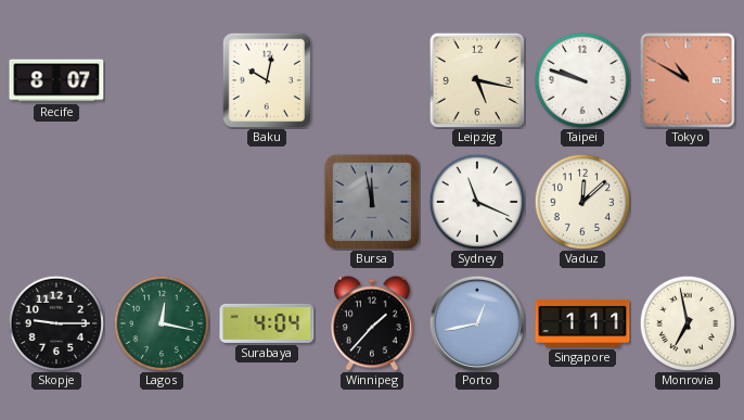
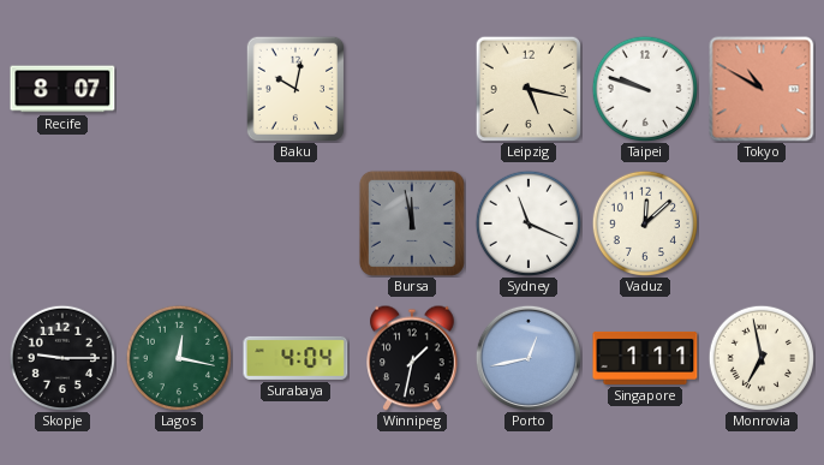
Winnipeg: 1:37 -> 1:32 (413, 358)
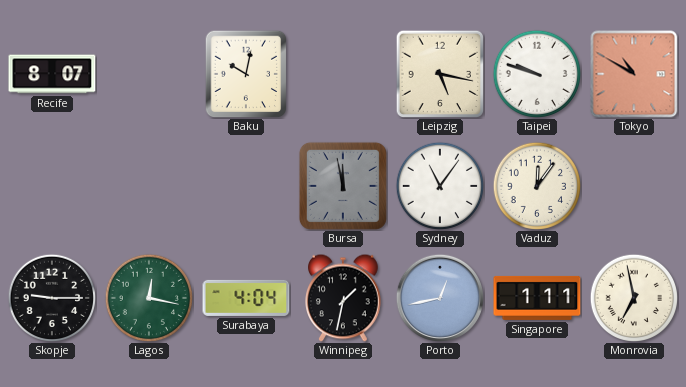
Sydney: 11:19 -> 11:06 (439, 185)
Vaduz: 12:08 -> 12:06 (536, 185)
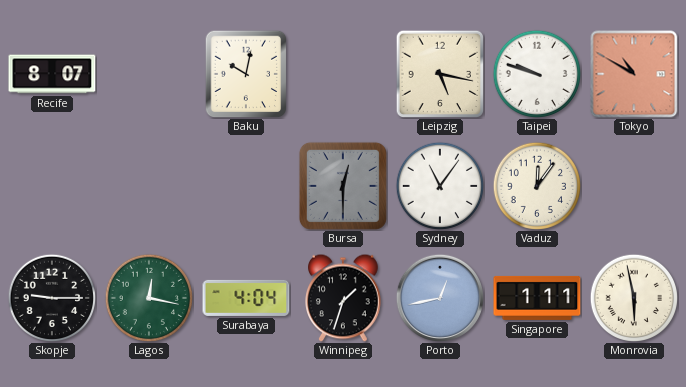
Bursa: 11:58 -> 12:30 (343, 186)
Winnipeg: 1:32 -> 1:33 (344, 298)
Monrovia: 6:58 -> 5:58 (633, 297)
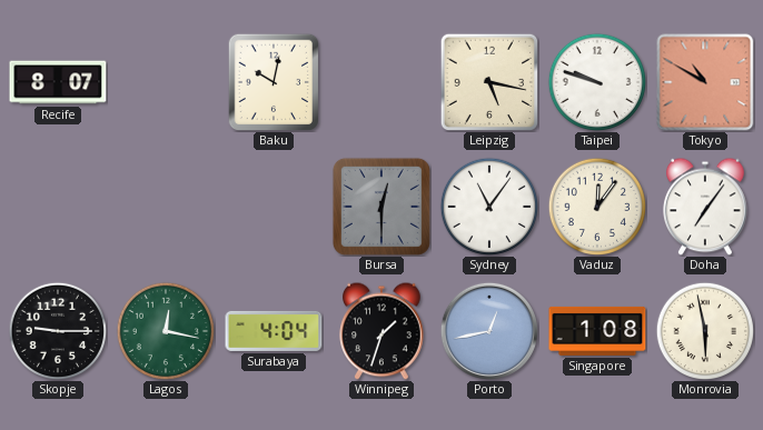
Doha: none -> 7:06 (706, 207)
Singapore: 1:11 -> 1:08 (597, 331)
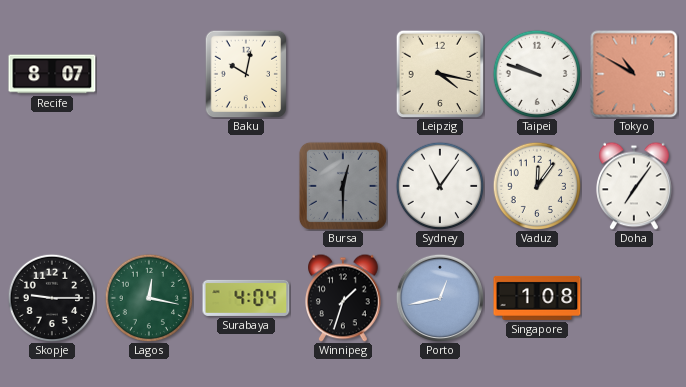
Leipzig: 5:17 -> 4:17 (439, 73)
Monrovia: 5:58 -> none (704, 330)
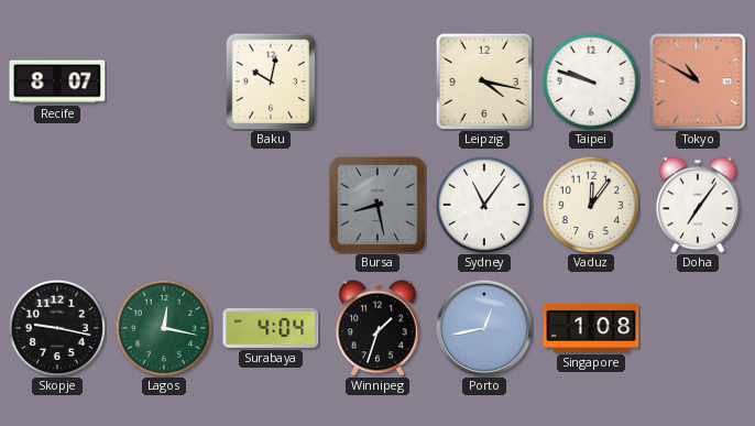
Bursa: 12:30 -> 8:28 (377, 205)
Skopje: 9:15 -> 9:17 (56, 327)
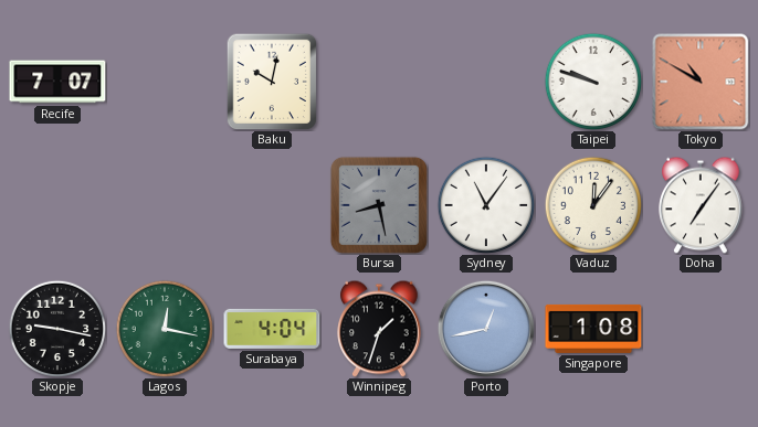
Recife: 8:07 -> 7:07 (57, 82)
Leipzig: 4:17 -> none (483, 80)
